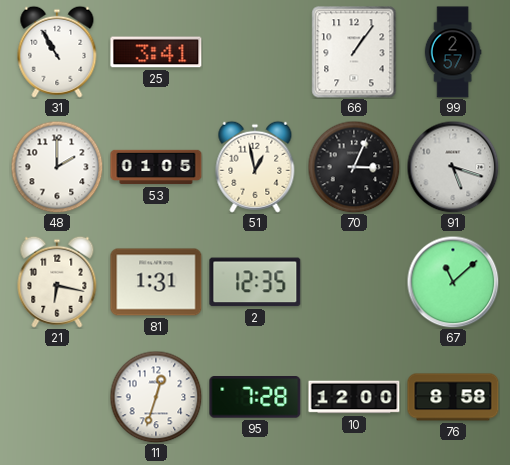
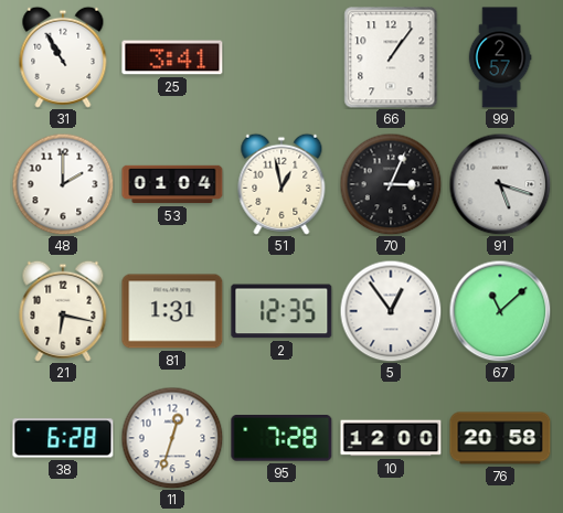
53: 01:05 -> 01:04 (172, 184)
5: none -> 12:54 (391, 311)
38: none -> 6:28 (63, 438)
76: 8:58 -> 20:58 (500, 438)
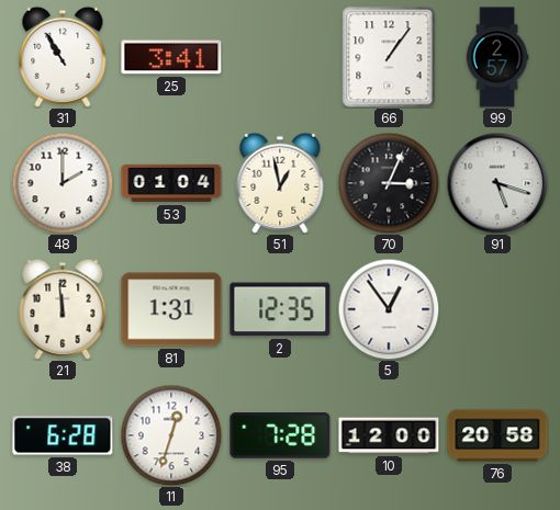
21: 6:17 -> 11:59 (63, 309)
67: 11:08 -> none (500, 311)
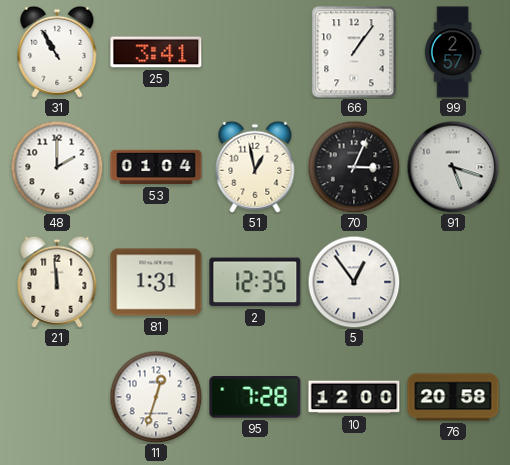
38: 6:28 -> none (63, 435)
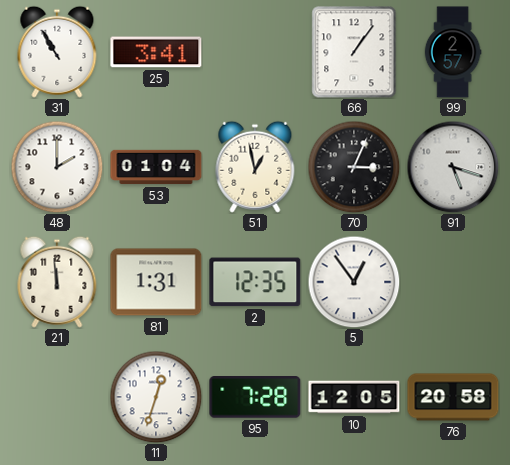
10: 12:00 -> 12:05 (354, 397)
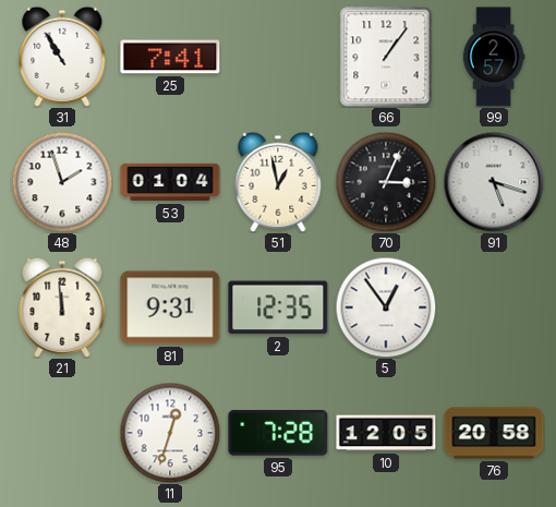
25: 3:41 -> 7:41 (170, 57)
48: 2:00 -> 1:57 (62, 182)
81: 1:31 -> 9:31 (170, 307)
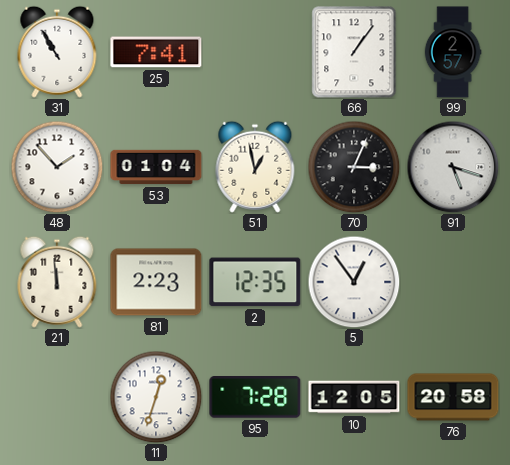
48: 1:57 -> 1:53 (57, 167)
81: 9:31 -> 2:23 (156, 282)
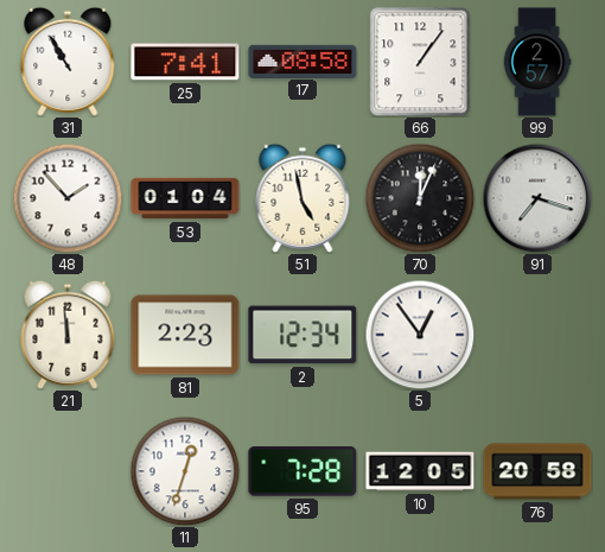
17: none -> 08:58 (302, 61)
51: 12:58 -> 4:58 (302, 198)
70: 3:04 -> 12:04 (420, 198)
91: 5:18 -> 7:18 (537, 198)
2: 12:35 -> 12:34 (302, 335)
